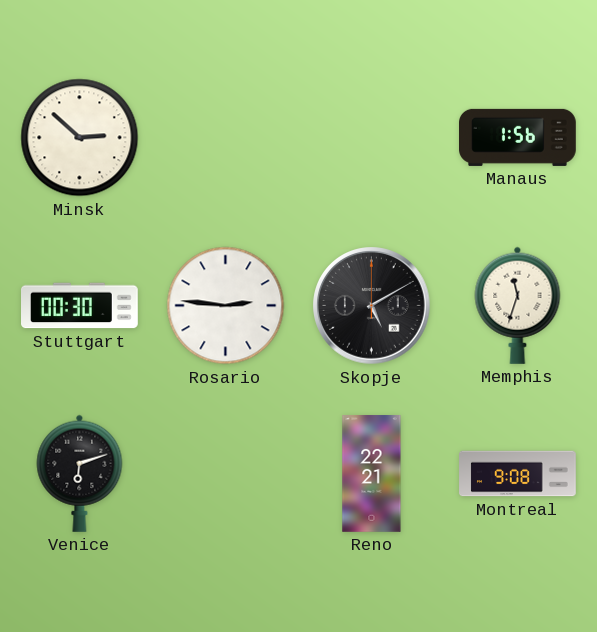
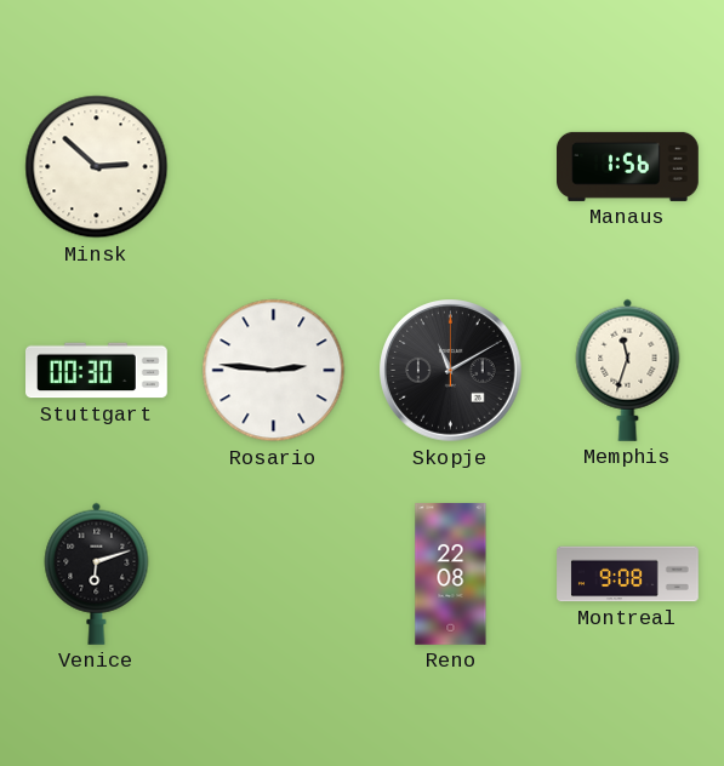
Skopje: 5:10 -> 11:10 (451, 371)
Reno: 22:21 -> 22:08 (451, 574)
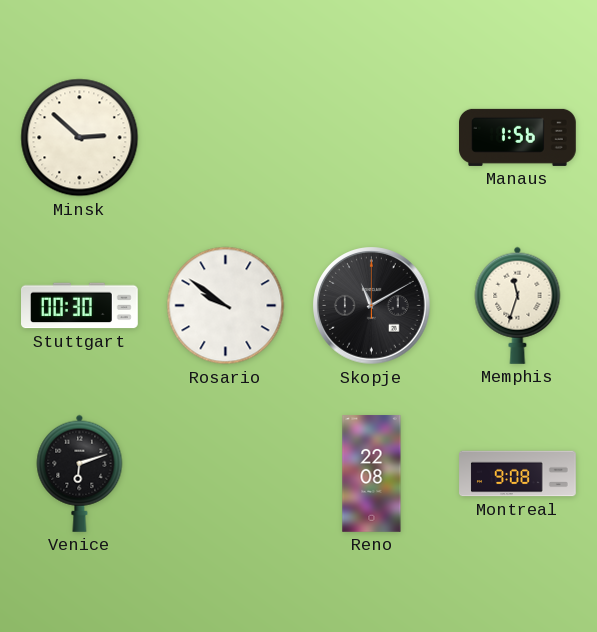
Rosario: 2:46 -> 9:51 (226, 306)
